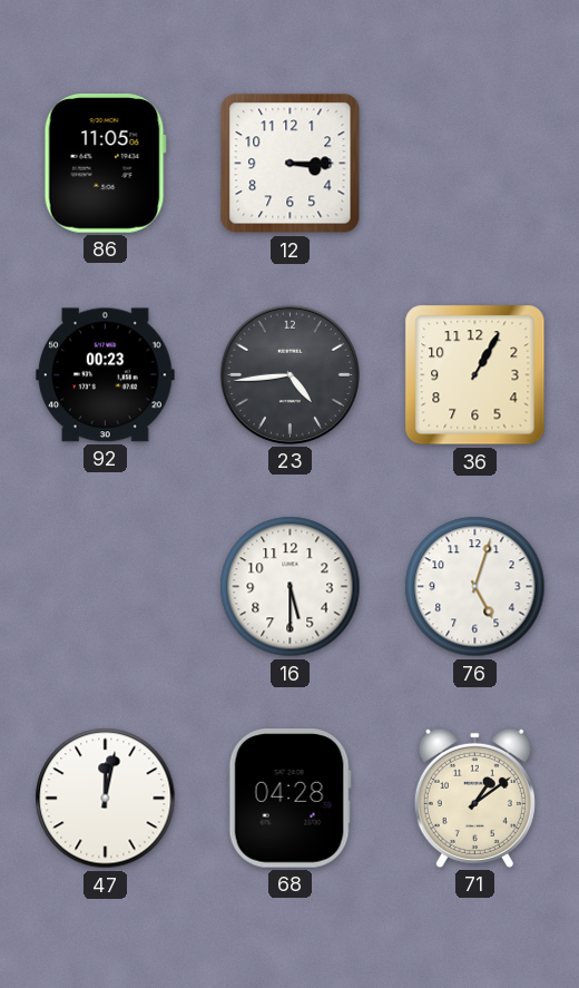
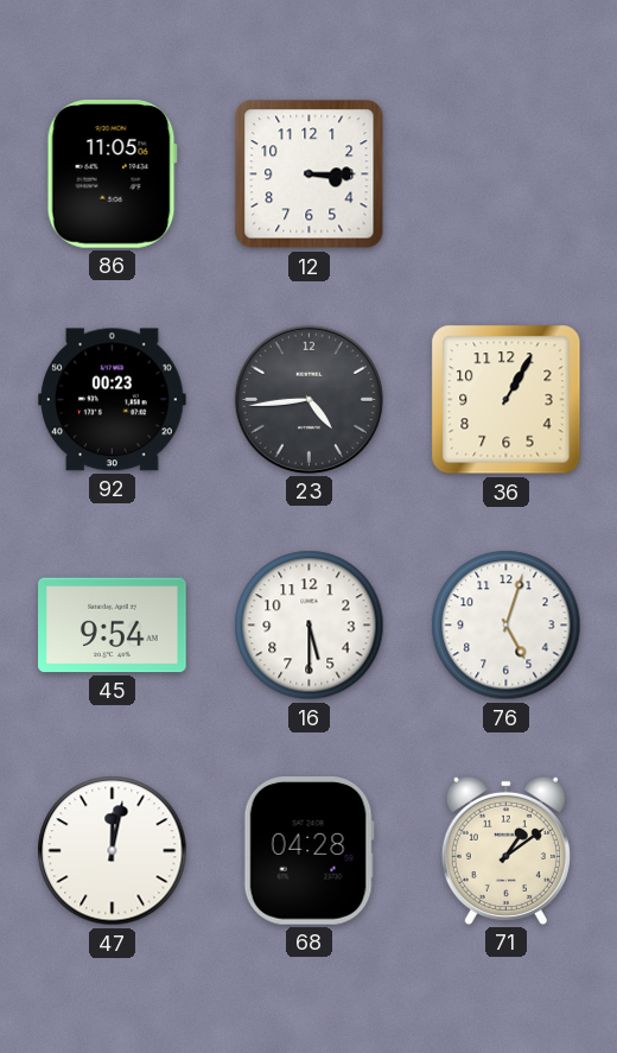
45: none -> 9:54 (113, 626)
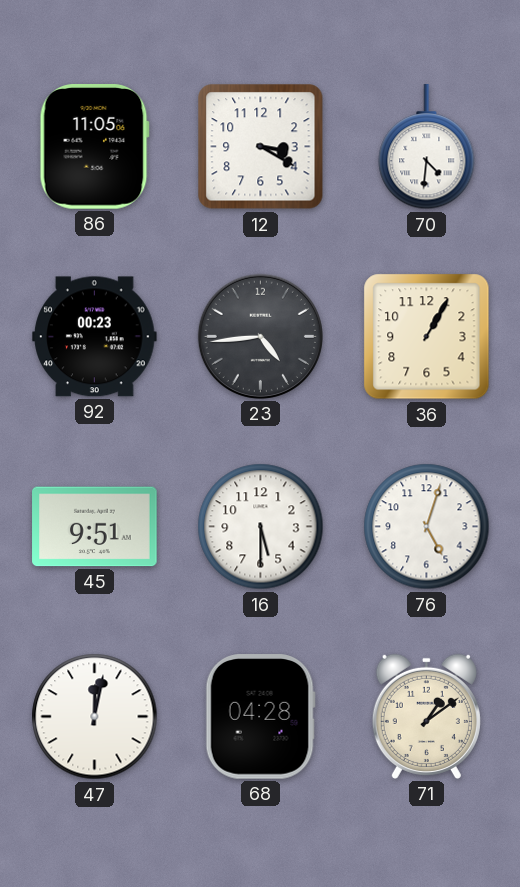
12: 3:15 -> 3:20 (261, 147)
70: none -> 4:31 (427, 147)
45: 9:54 -> 9:51 (95, 527)
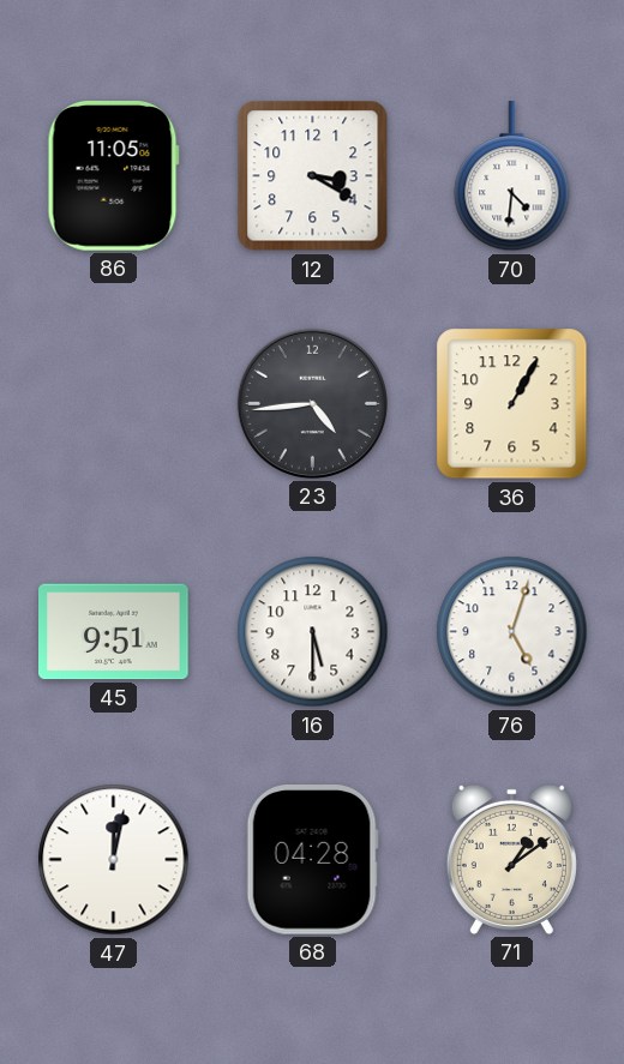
92: 00:23 -> none (95, 337)
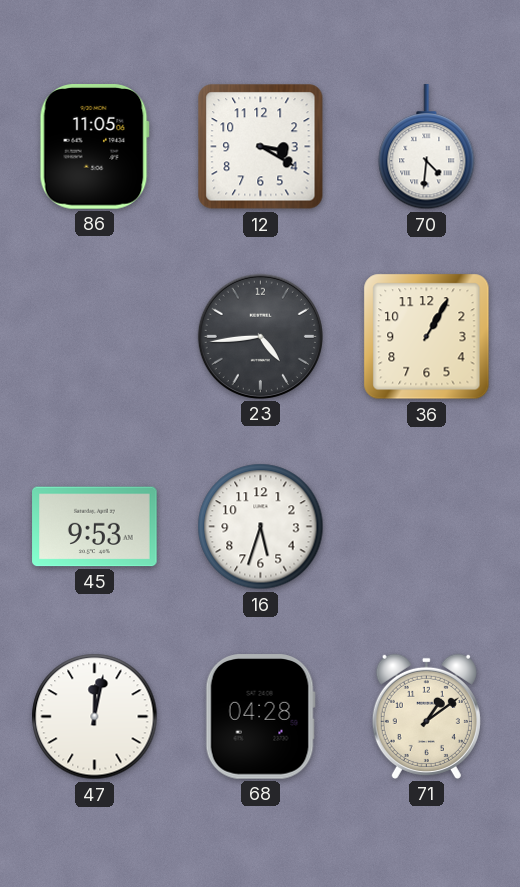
45: 9:51 -> 9:53 (95, 527)
16: 5:30 -> 5:33 (261, 527)
76: 5:03 -> none (512, 632)
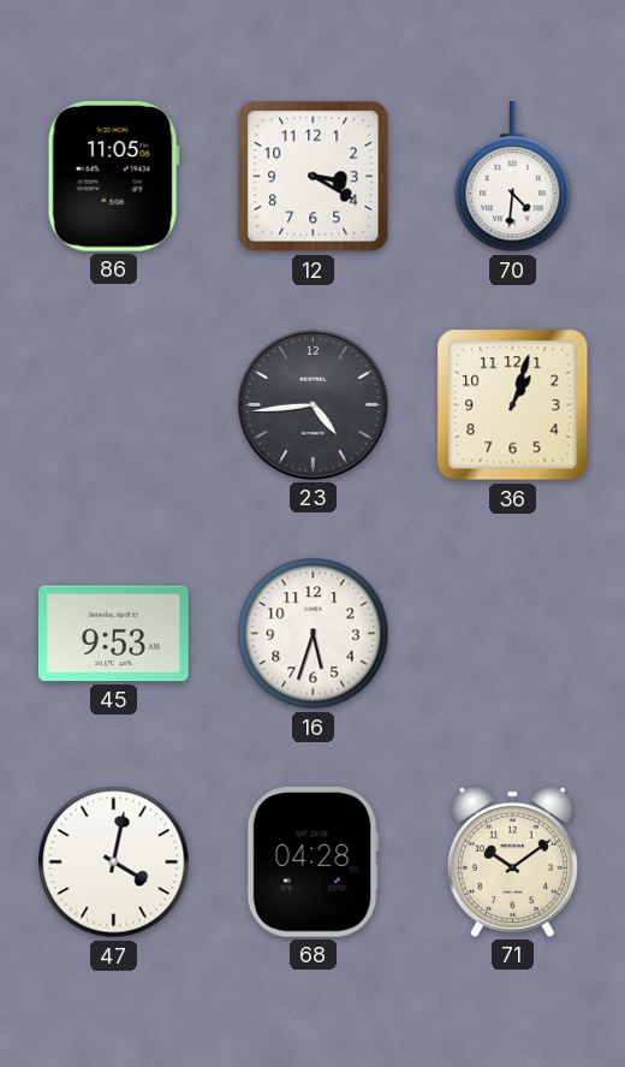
36: 1:05 -> 1:03 (513, 405)
47: 12:02 -> 4:02 (114, 863)
71: 1:09 -> 10:09 (512, 861)
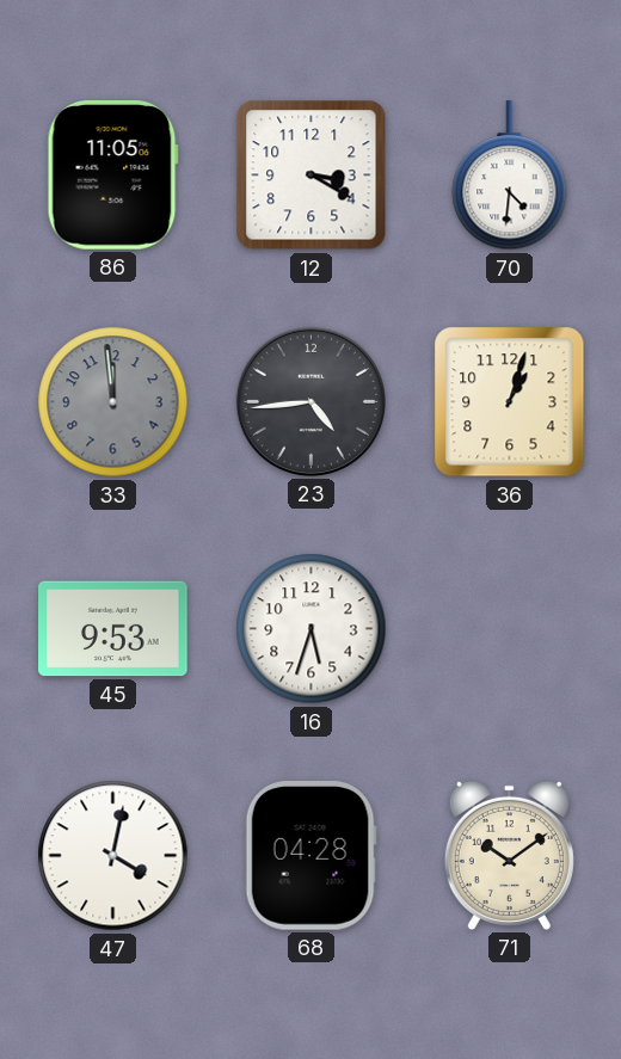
33: none -> 11:59 (113, 402)
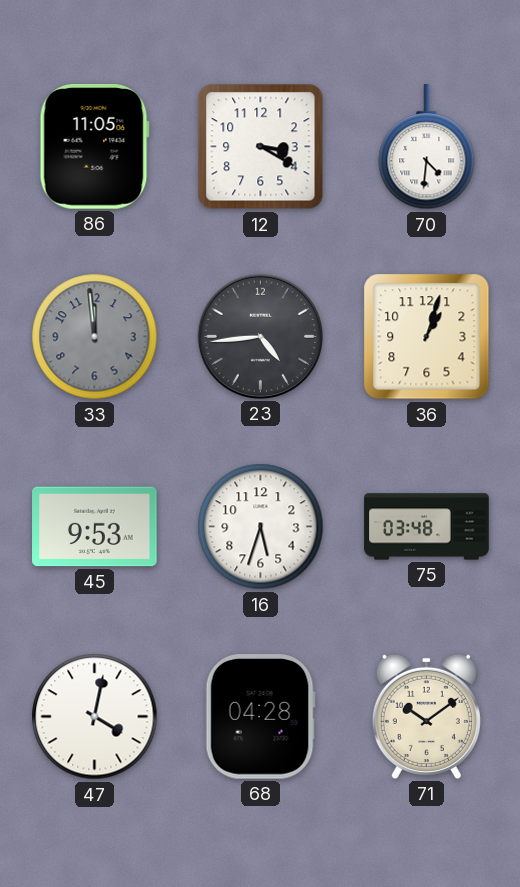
75: none -> 03:48 (427, 527)
